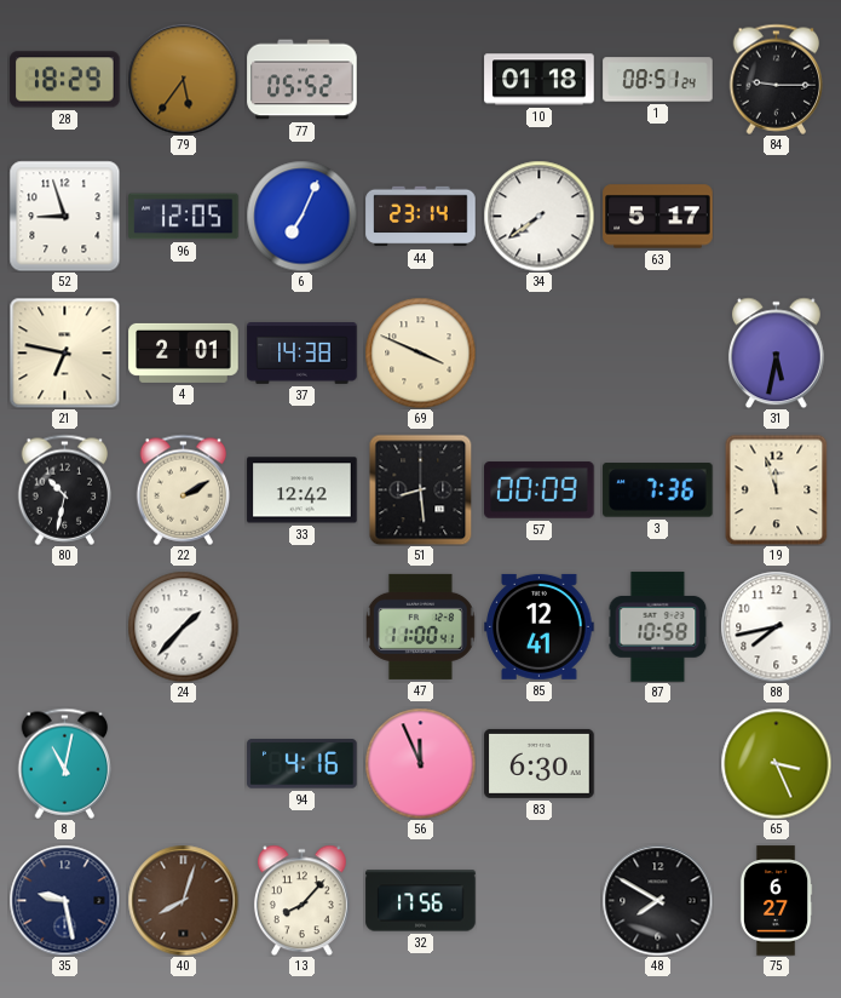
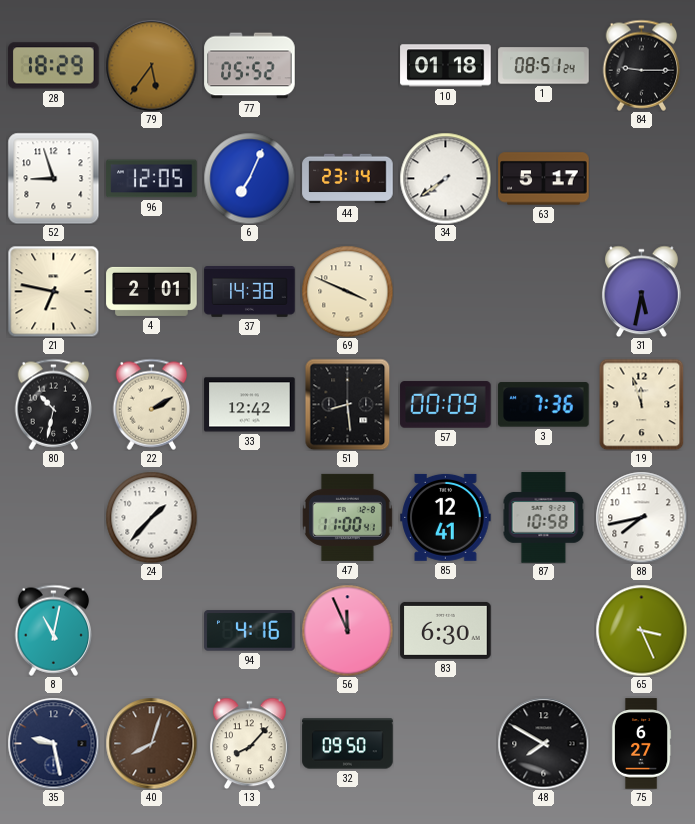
32: 17:56 -> 09:50 (348, 744)
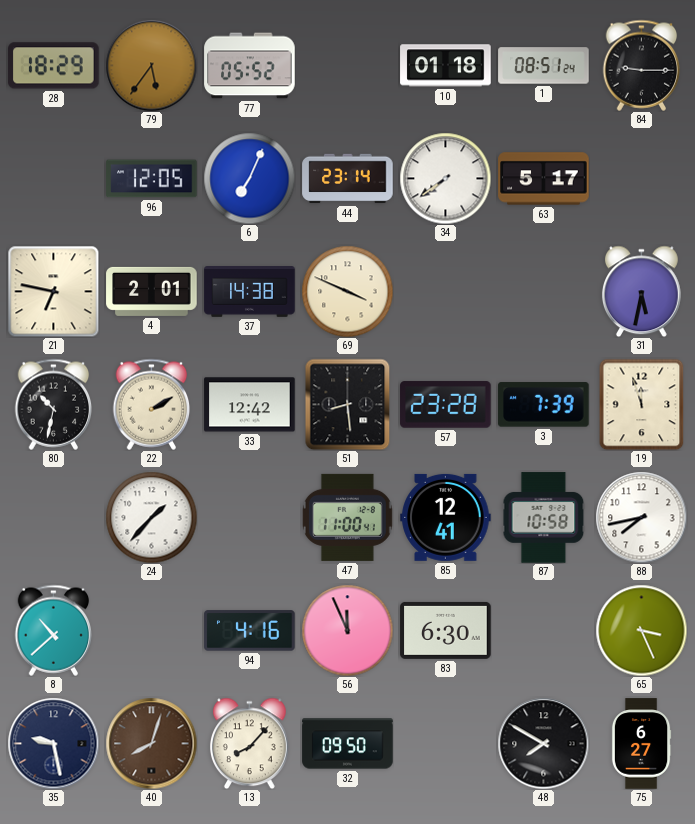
52: 8:57 -> none (53, 178)
57: 00:09 -> 23:28 (446, 405)
3: 7:36 -> 7:39 (544, 405)
8: 11:02 -> 10:38 (54, 630)
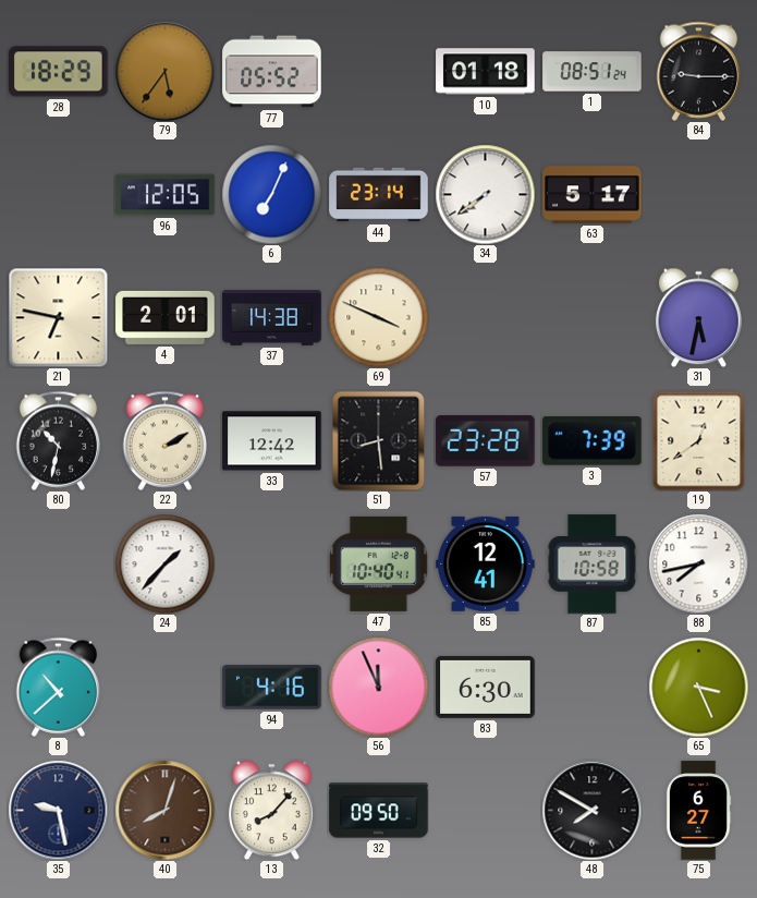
19: 11:57 -> 12:39 (699, 440)
47: 11:00 -> 10:40 (378, 563)
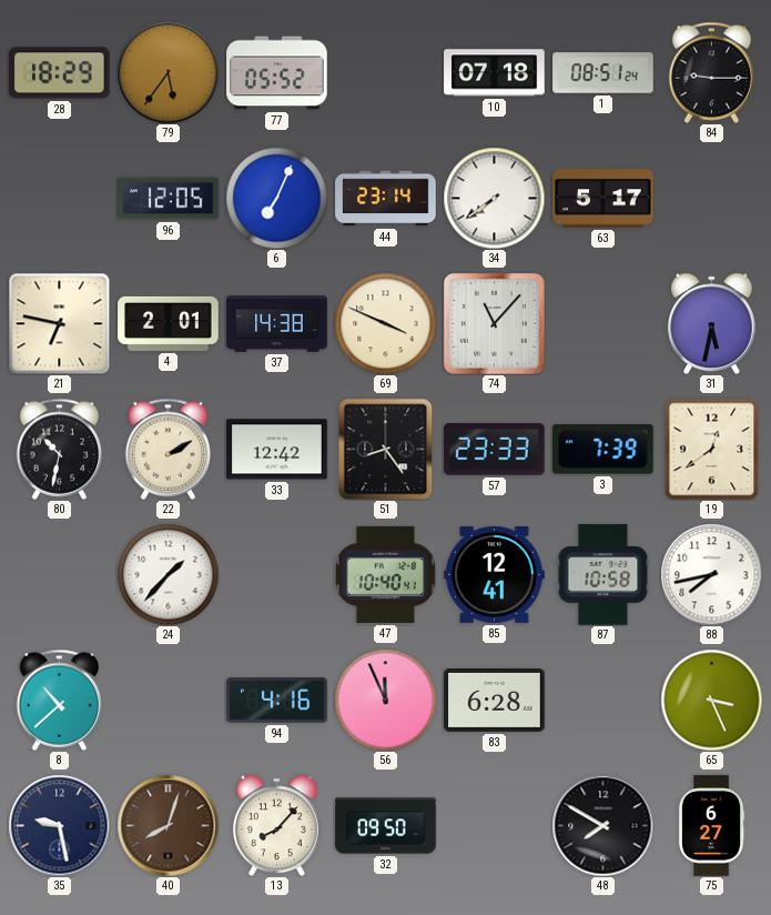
10: 01:18 -> 07:18 (495, 73)
74: none -> 11:07 (494, 323)
51: 8:29 -> 8:24 (386, 449)
57: 23:28 -> 23:33 (495, 450)
83: 6:30 -> 6:28 (495, 700)
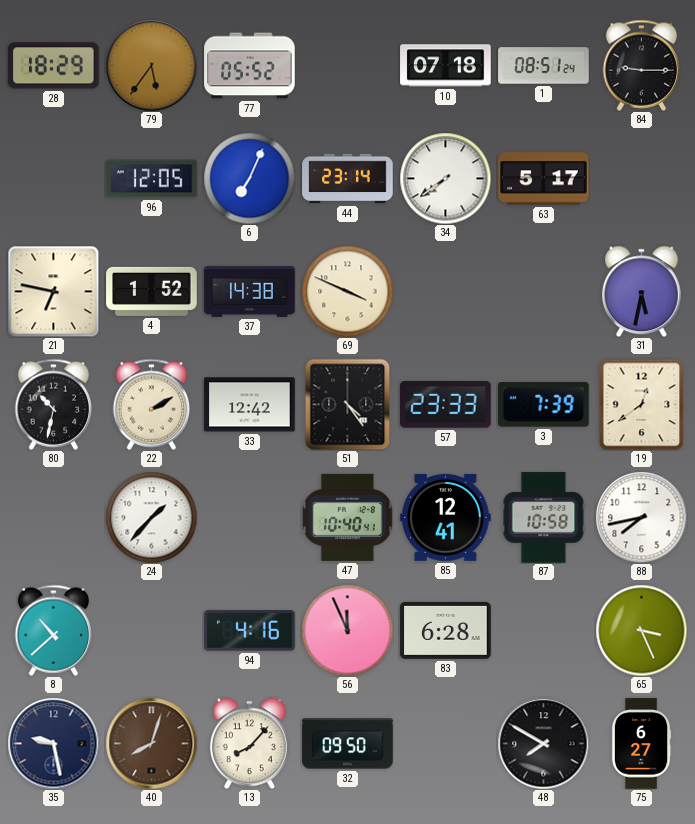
4: 2:01 -> 1:52 (152, 291)
74: 11:07 -> none (494, 323)
51: 8:24 -> 4:24 (348, 404)
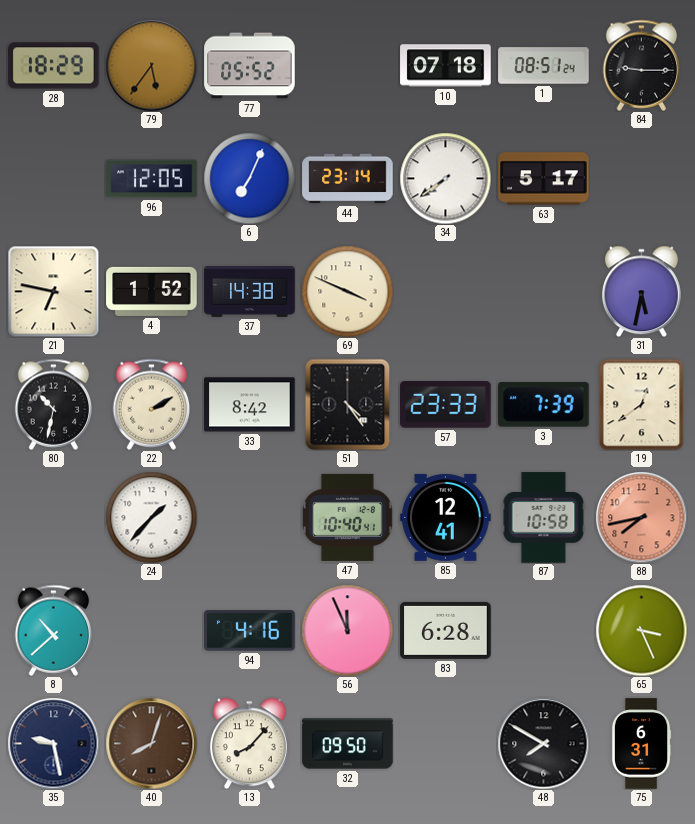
33: 12:42 -> 8:42 (250, 405)
88 dial: white -> salmon (641, 517)
75: 6:27 -> 6:31 (641, 744)
